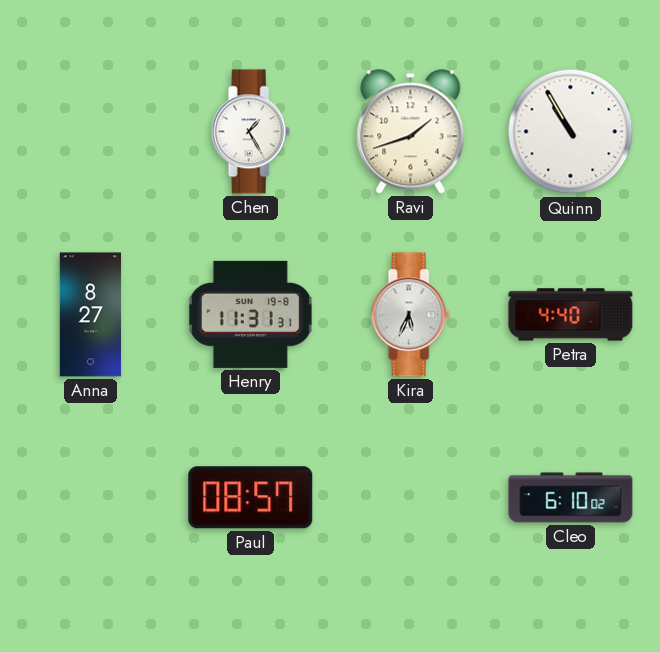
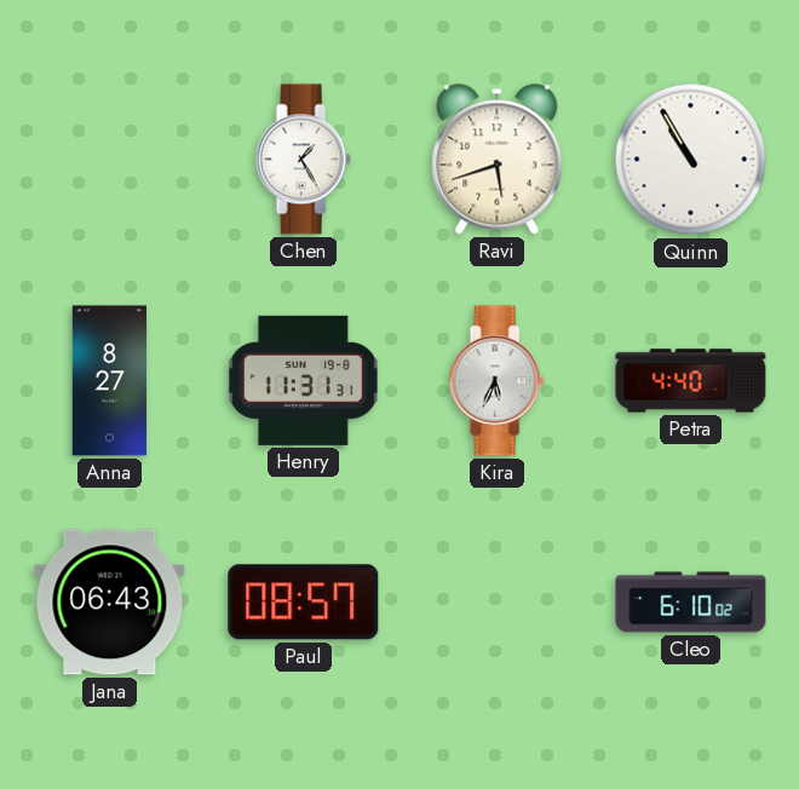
Ravi: 1:42 -> 5:42 (498, 160)
Jana: none -> 06:43 (110, 603)
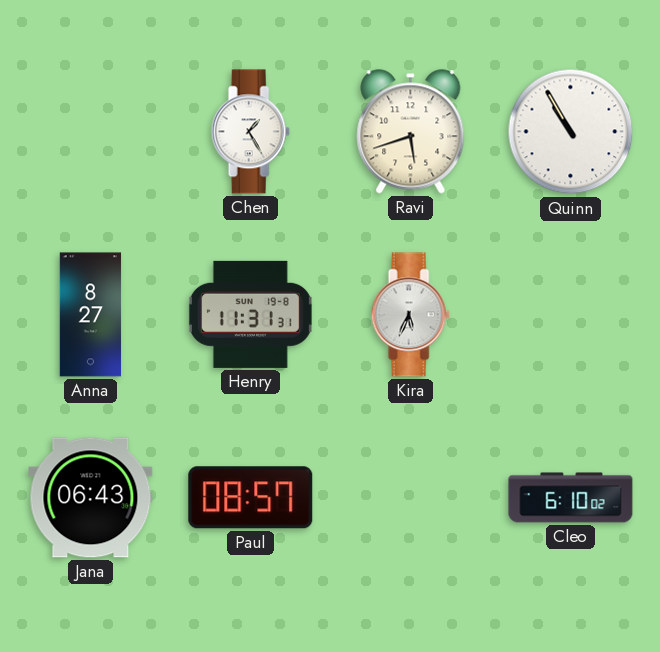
Petra: 4:40 -> none (691, 381)
